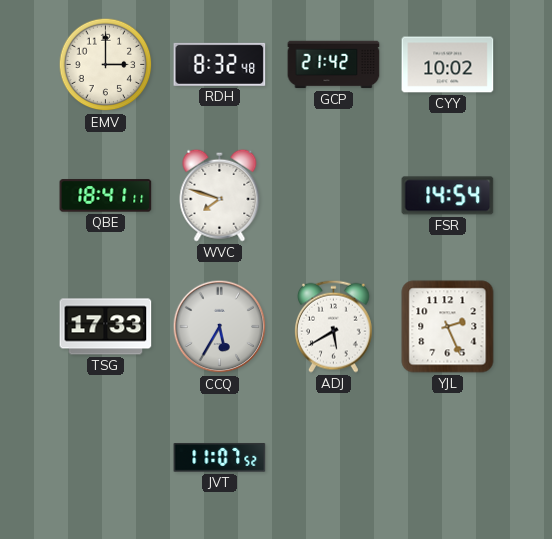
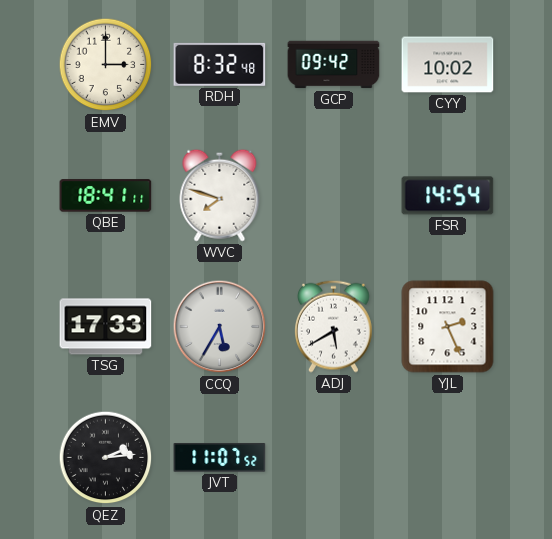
GCP: 21:42 -> 09:42 (334, 65)
QEZ: none -> 2:14 (106, 458)
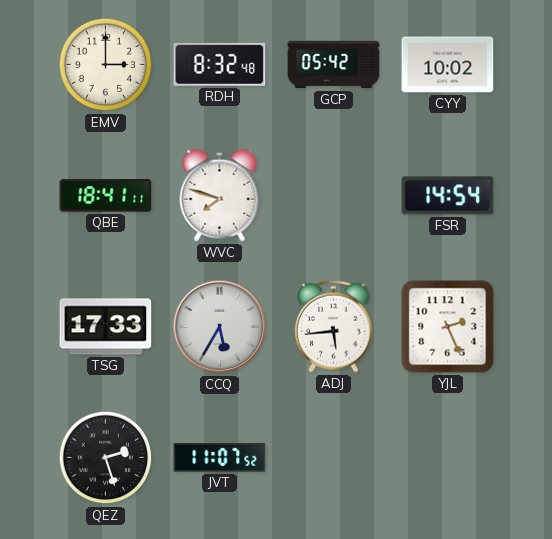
GCP: 09:42 -> 05:42 (334, 65)
ADJ: 5:40 -> 5:44 (334, 326)
QEZ: 2:14 -> 2:27 (106, 458)
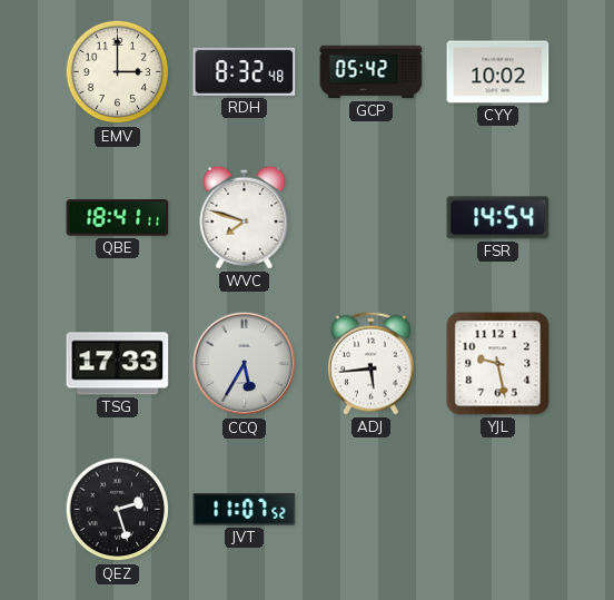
YJL: 2:26 -> 9:28 (498, 364)
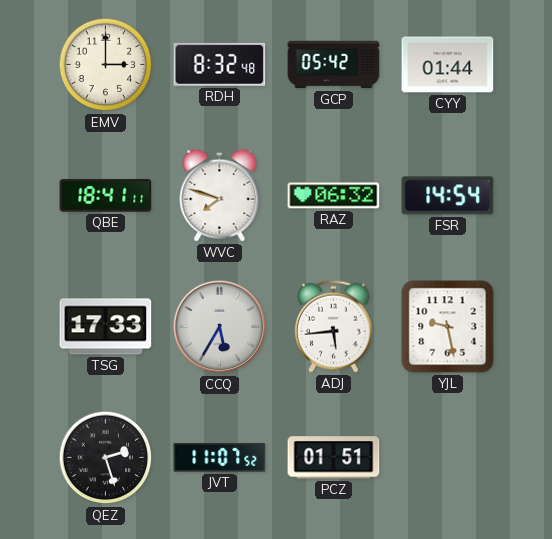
CYY: 10:02 -> 01:44 (448, 65)
RAZ: none -> 06:32 (334, 196)
PCZ: none -> 01:51 (334, 458)
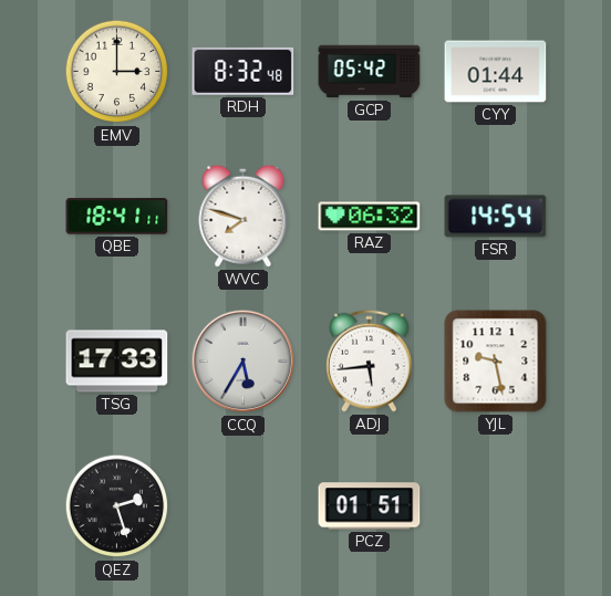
JVT: 11:07 -> none (220, 458)
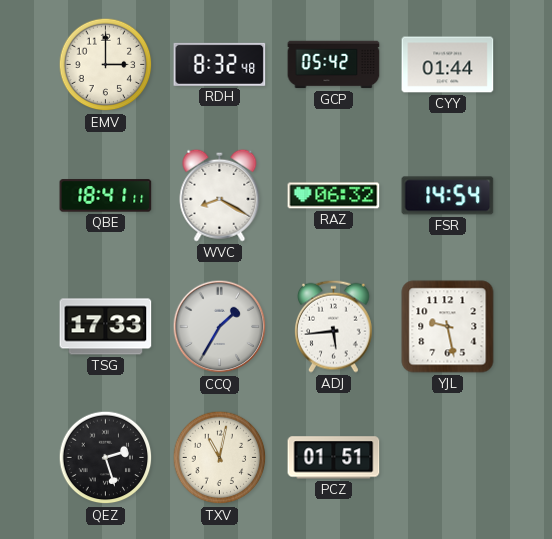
WVC: 7:48 -> 8:20 (220, 195)
CCQ: 5:35 -> 1:35 (220, 327)
TXV: none -> 11:02 (220, 458)
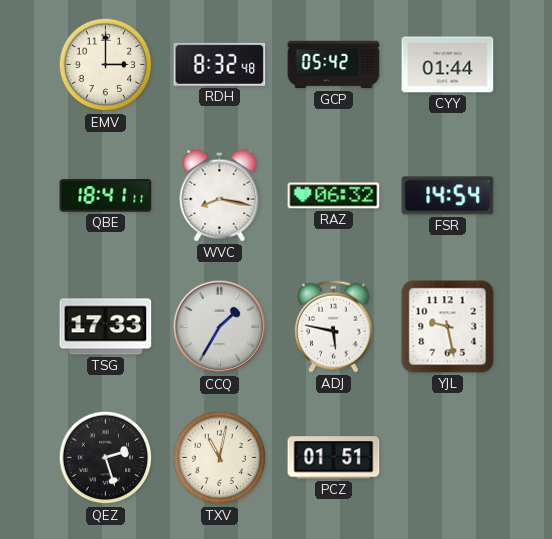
WVC: 8:20 -> 8:17 (220, 195)
ADJ: 5:44 -> 5:47 (334, 326)
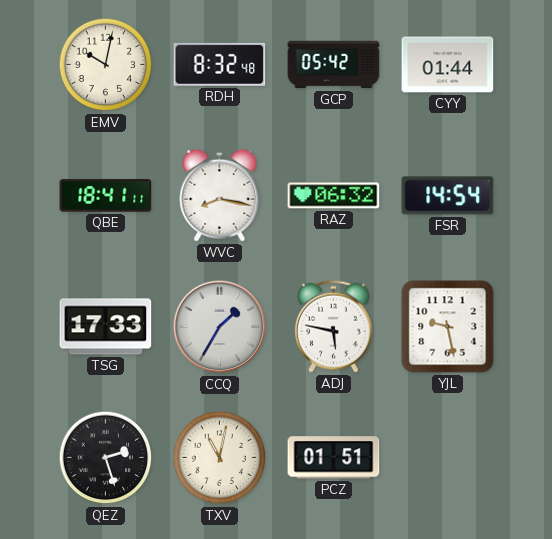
EMV: 3:00 -> 10:02 (106, 65)
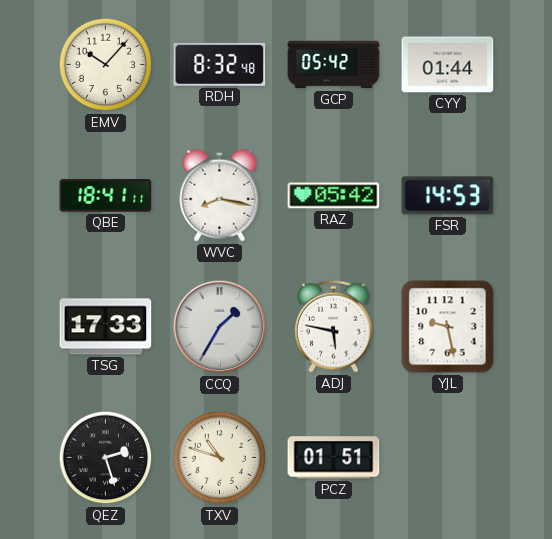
EMV: 10:02 -> 10:07 (106, 65)
RAZ: 06:32 -> 05:42 (334, 196)
FSR: 14:54 -> 14:53 (448, 196)
TXV: 11:02 -> 10:48 (220, 458)
